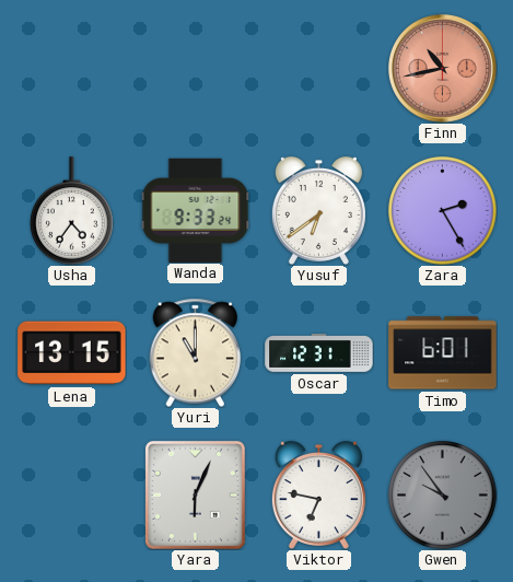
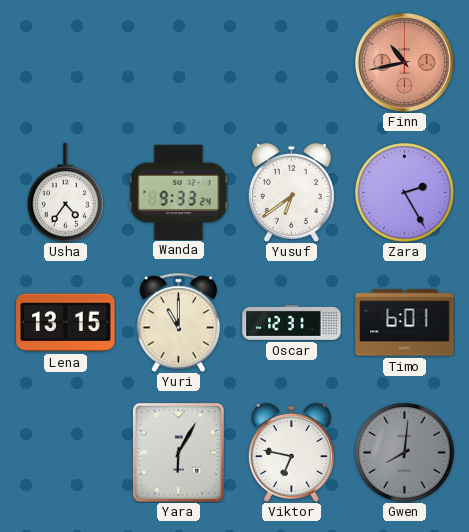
Yara: 6:04 -> 6:05 (178, 452)
Gwen: 9:54 -> 8:01 (405, 453)
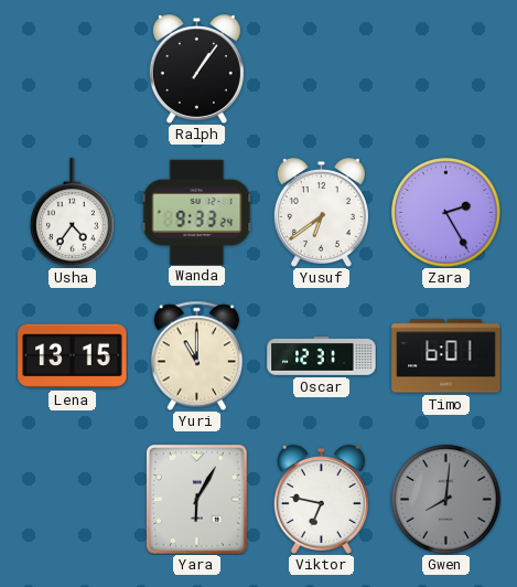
Ralph: none -> 1:06 (196, 68)
Finn: 10:43 -> none (404, 62)
